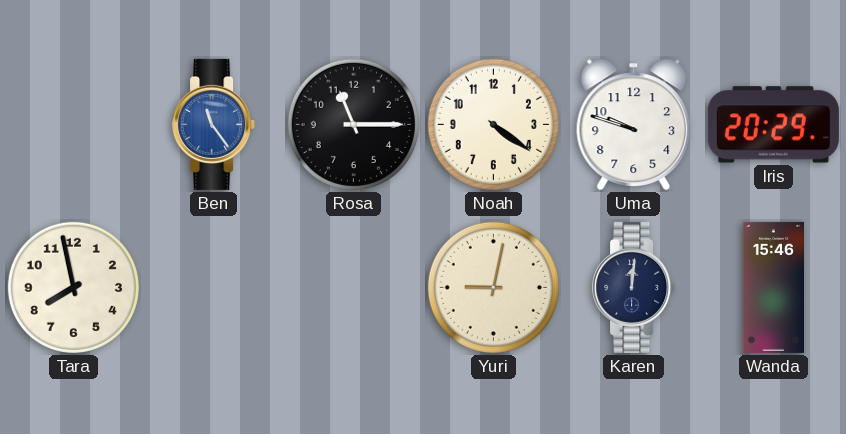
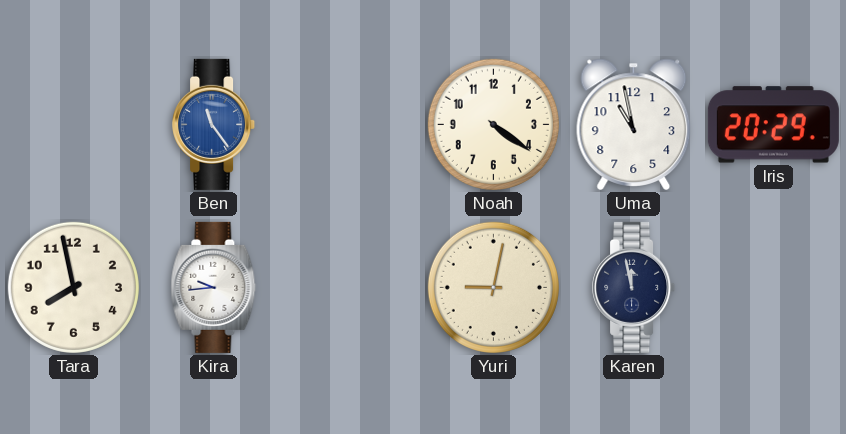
Rosa: 11:15 -> none (353, 124)
Uma: 9:48 -> 10:58 (634, 124)
Kira: none -> 9:44 (214, 287)
Karen: 12:01 -> 11:58 (634, 287)
Wanda: 15:46 -> none (774, 287)
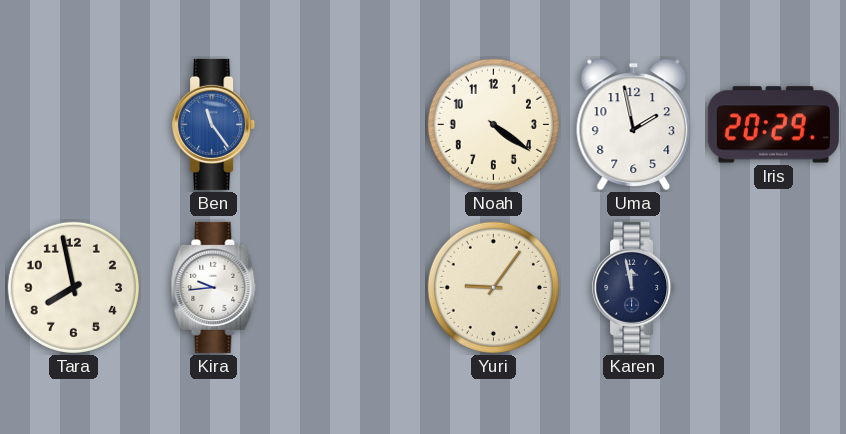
Uma: 10:58 -> 1:58 (634, 124)
Yuri: 9:02 -> 9:06 (493, 287)
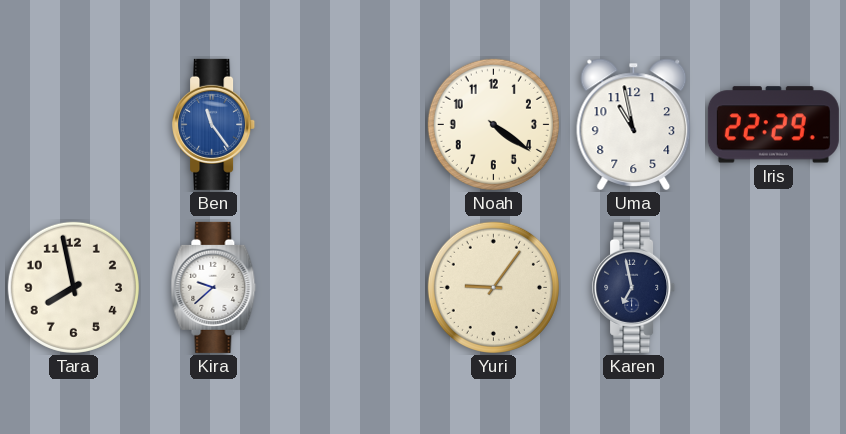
Uma: 1:58 -> 10:58 (634, 124)
Iris: 20:29 -> 22:29 (773, 125)
Kira: 9:44 -> 9:38 (214, 287)
Karen: 11:58 -> 6:58 (634, 287)
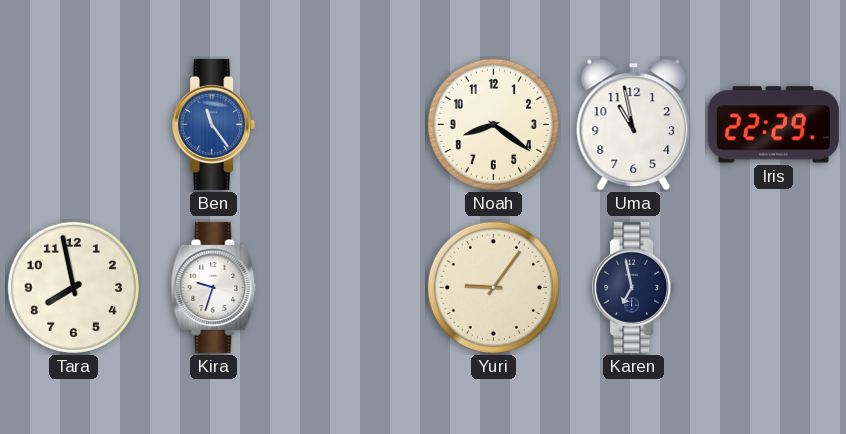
Noah: 4:21 -> 8:21 (493, 124)
Kira: 9:38 -> 9:33 (214, 287)
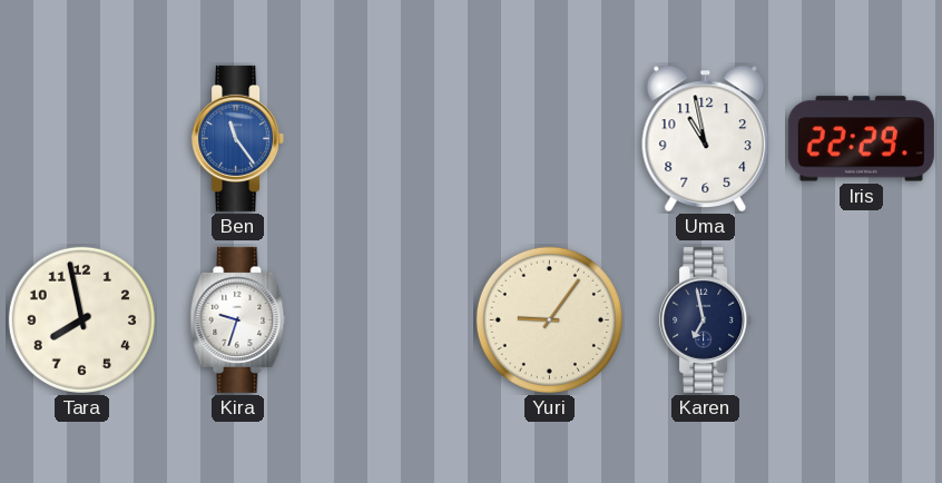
Noah: 8:21 -> none (493, 124)
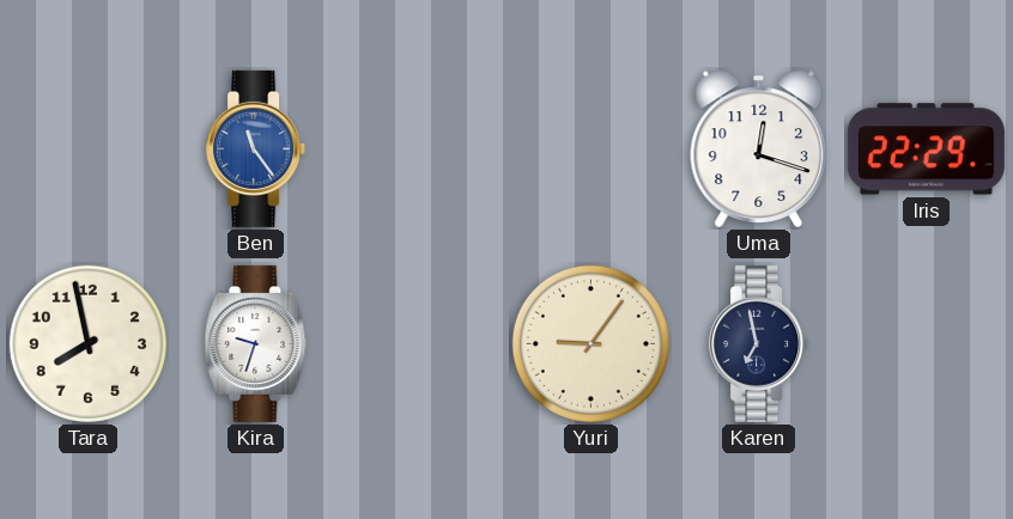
Uma: 10:58 -> 12:18 (759, 148)
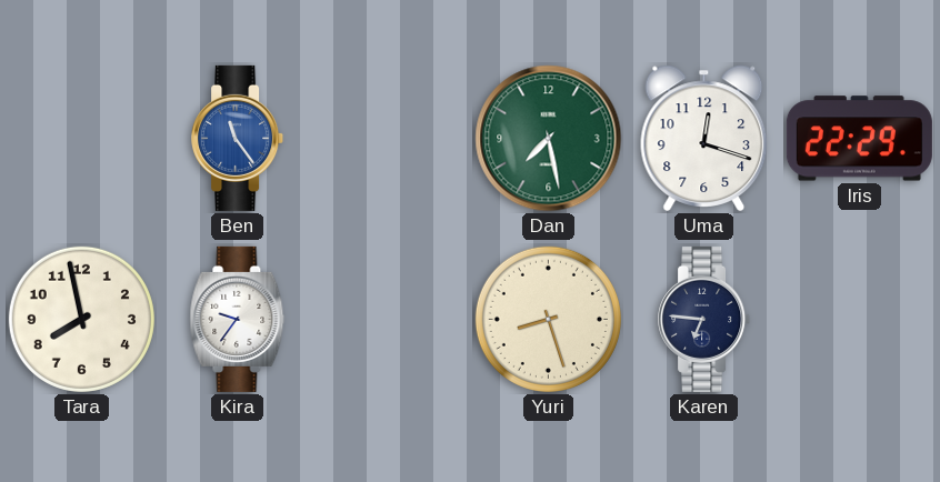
Dan: none -> 7:28 (549, 139)
Kira: 9:33 -> 9:36 (238, 319)
Yuri: 9:06 -> 8:27 (548, 319)
Karen: 6:58 -> 6:46 (704, 319)
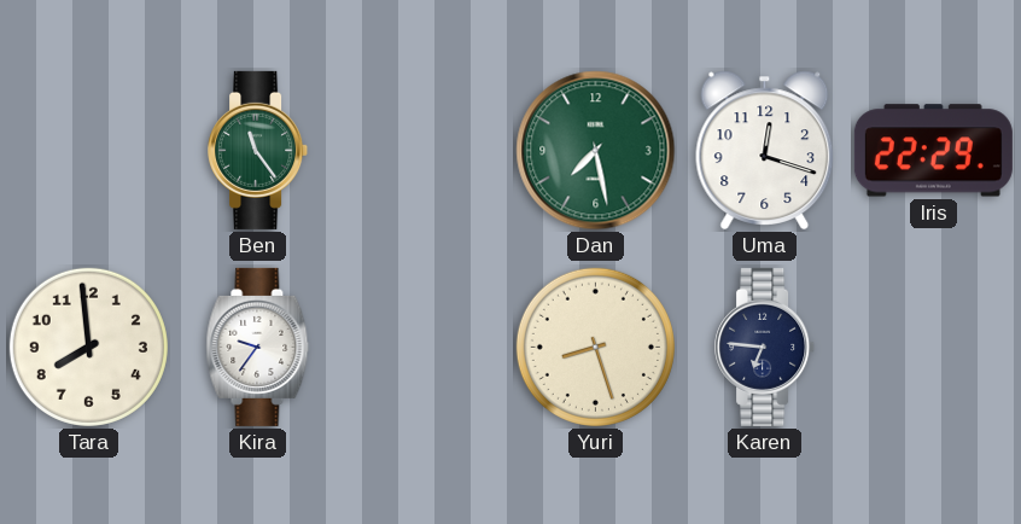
Ben dial: blue -> green (258, 150)
Tara: 7:58 -> 7:59 (88, 347)
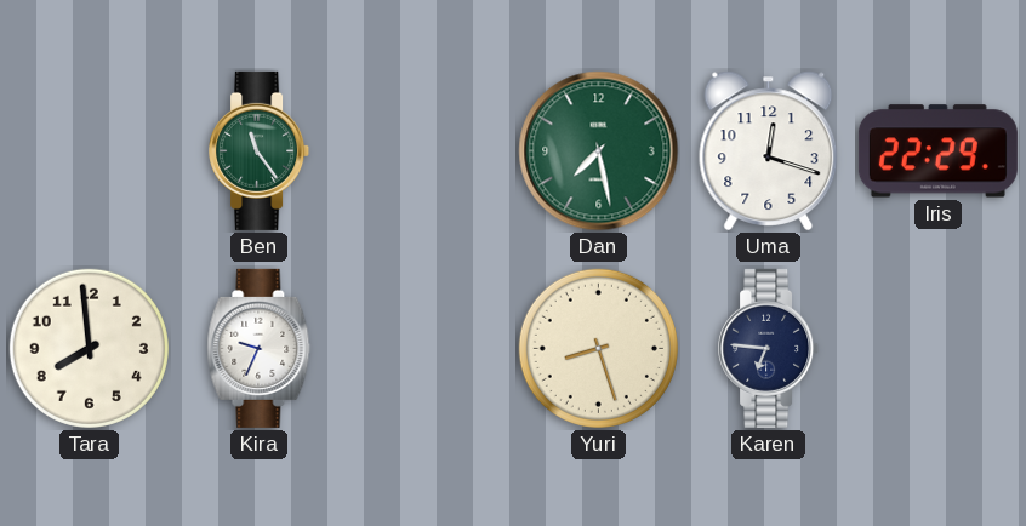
Kira: 9:36 -> 9:34 (260, 348)
